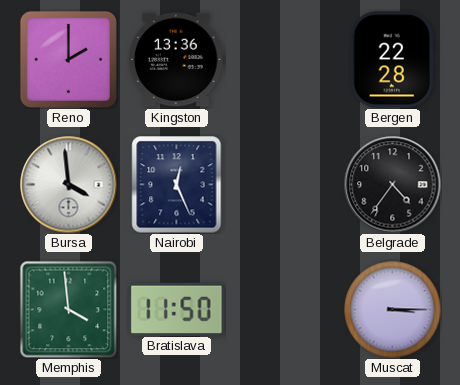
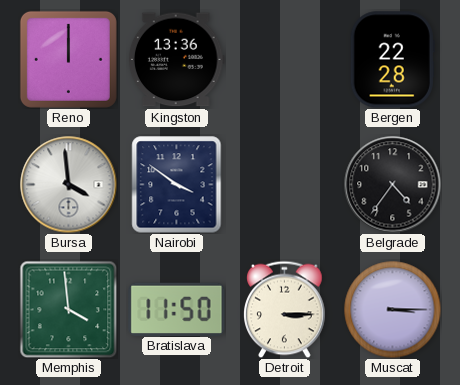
Reno: 2:00 -> 12:00 (68, 59)
Nairobi: 12:26 -> 3:51 (177, 185)
Detroit: none -> 3:15 (285, 309)
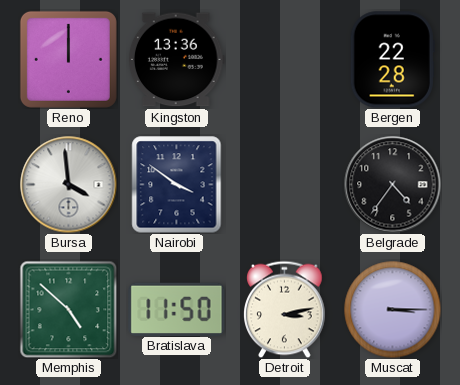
Memphis: 3:59 -> 4:52 (68, 309)
Detroit: 3:15 -> 3:13 (285, 309)
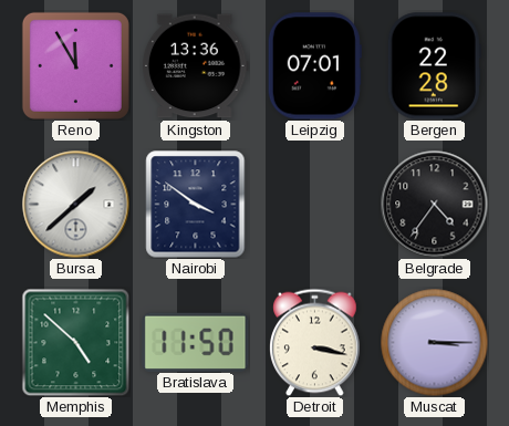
Reno: 12:00 -> 11:55 (75, 65)
Leipzig: none -> 07:01 (314, 66)
Bursa: 3:59 -> 1:38 (76, 205)
Detroit: 3:13 -> 3:17 (315, 342)
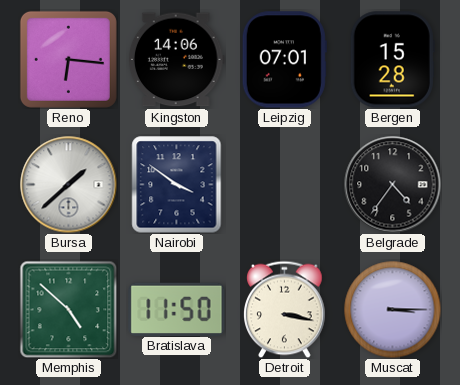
Reno: 11:55 -> 6:16 (68, 59)
Kingston: 13:36 -> 14:06 (176, 60)
Bergen: 22:28 -> 15:28 (392, 60)
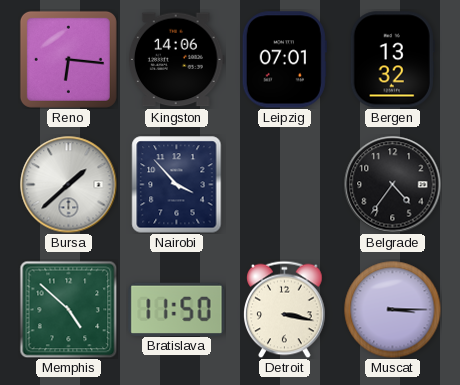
Bergen: 15:28 -> 13:32 (392, 60)
Nairobi: 3:51 -> 3:53 (177, 185)
